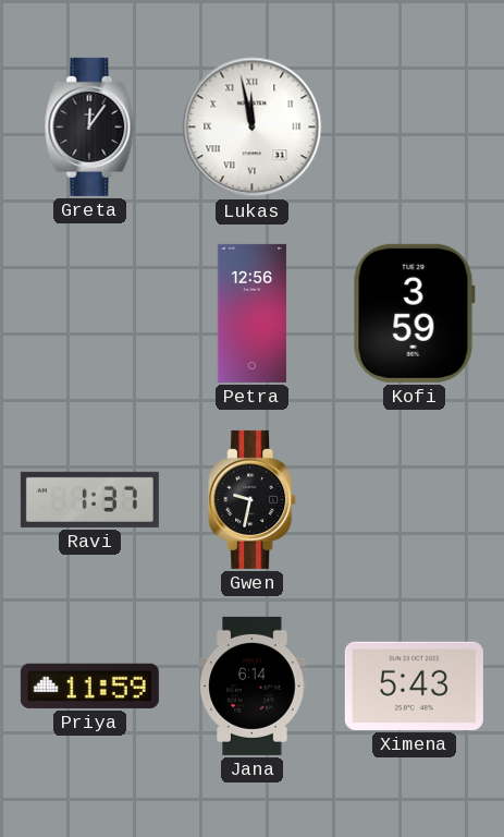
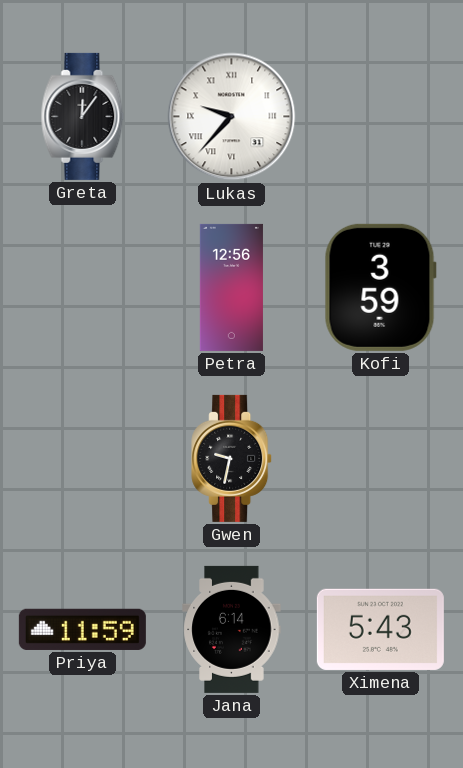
Lukas: 11:58 -> 9:37 (232, 117)
Ravi: 1:37 -> none (89, 499)
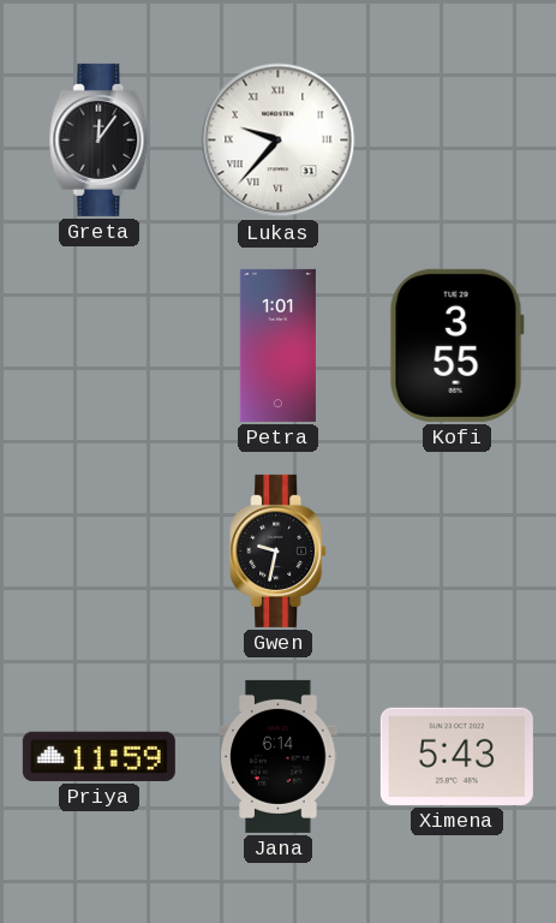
Petra: 12:56 -> 1:01 (277, 345)
Kofi: 3:59 -> 3:55 (456, 345)
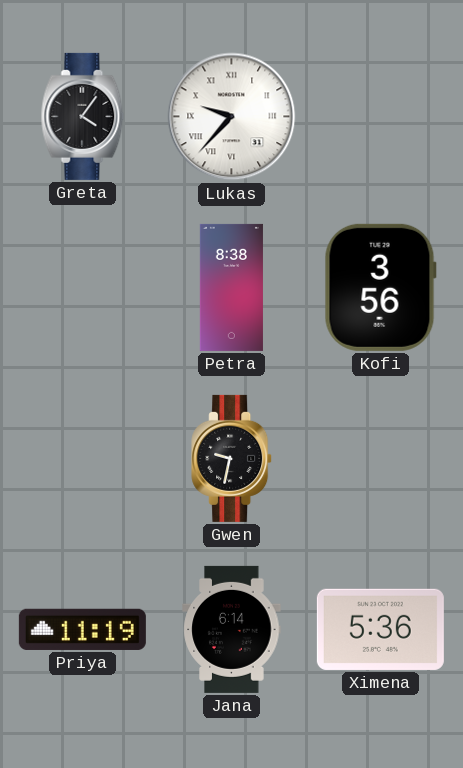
Greta: 12:06 -> 4:06 (83, 116)
Petra: 1:01 -> 8:38 (231, 287)
Kofi: 3:55 -> 3:56 (380, 287)
Priya: 11:59 -> 11:19 (82, 629)
Ximena: 5:43 -> 5:36 (380, 629)
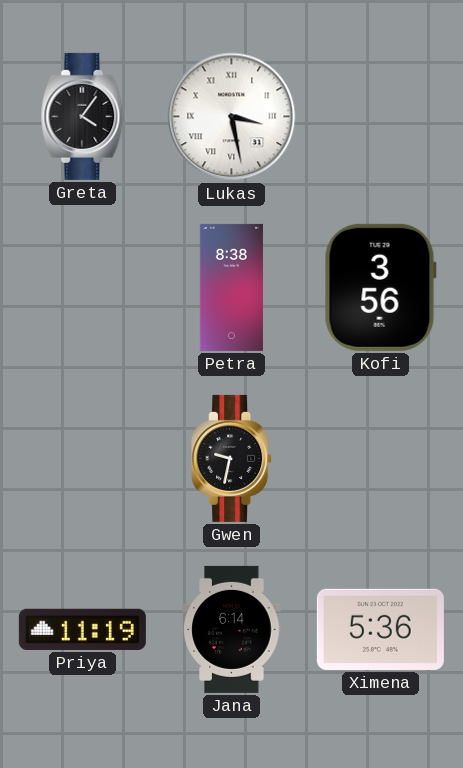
Lukas: 9:37 -> 3:28 (232, 117)
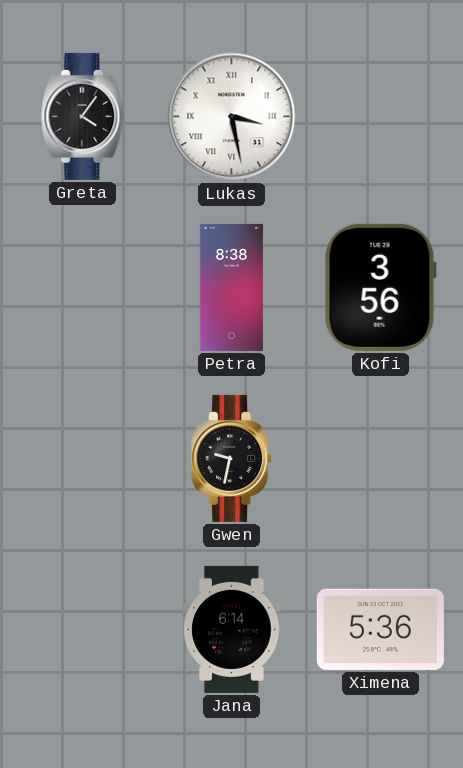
Priya: 11:19 -> none (82, 629)
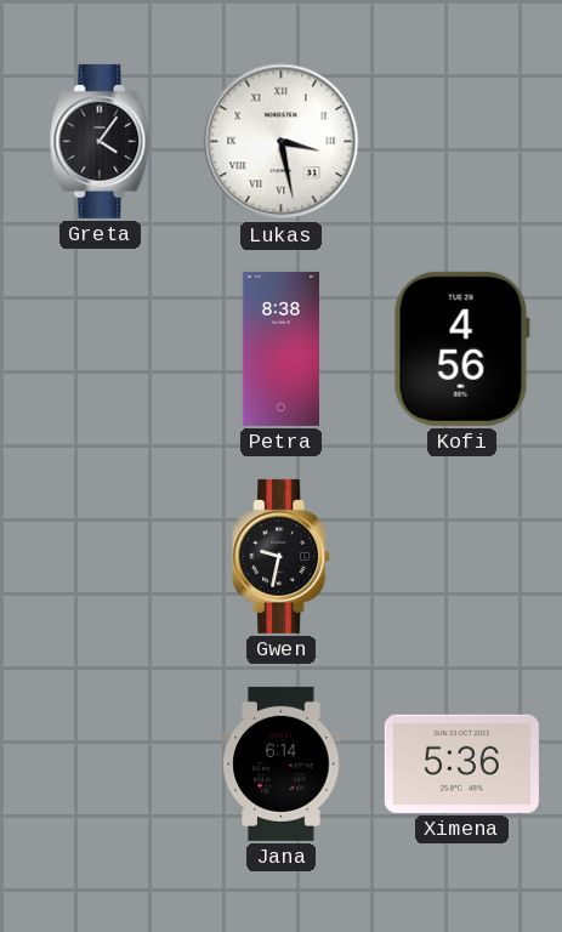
Kofi: 3:56 -> 4:56 (461, 348)
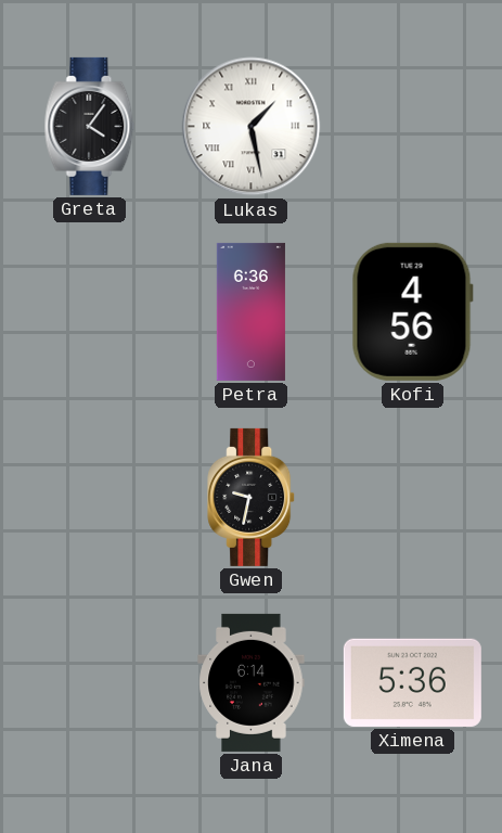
Lukas: 3:28 -> 1:28 (252, 127)
Petra: 8:38 -> 6:36 (250, 311)
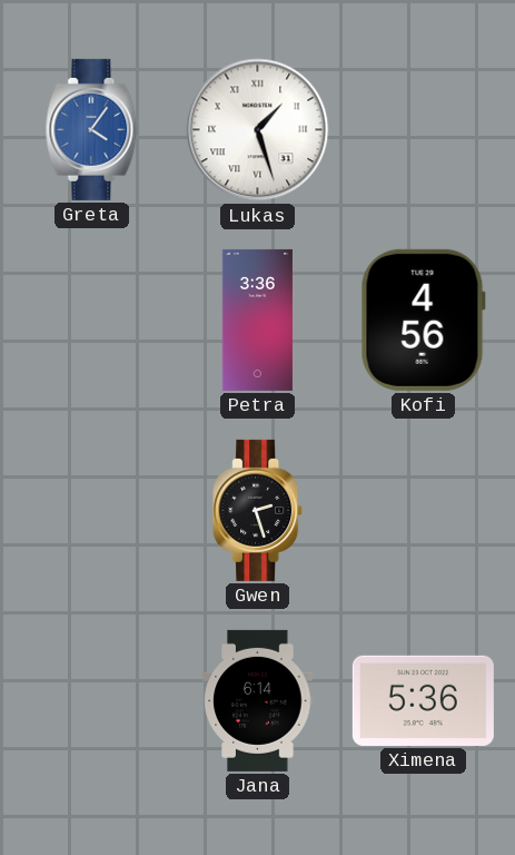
Greta dial: black -> blue (92, 129)
Lukas: 1:28 -> 1:27 (258, 130)
Petra: 6:36 -> 3:36 (257, 320)
Gwen: 9:32 -> 2:27 (258, 510)
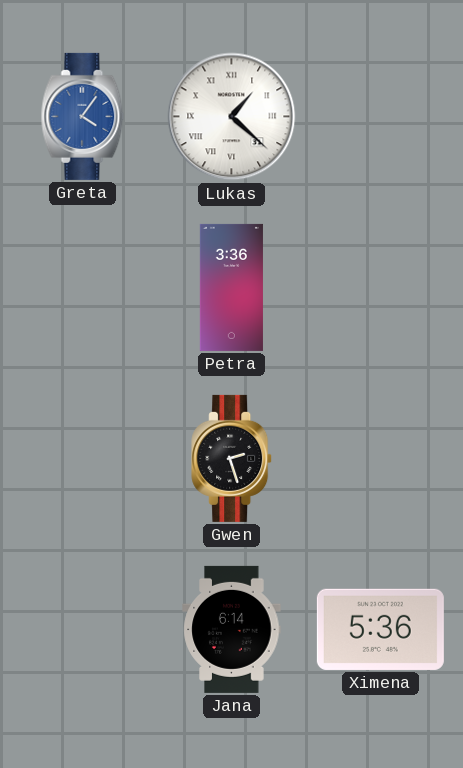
Lukas: 1:27 -> 1:22 (232, 117)
Kofi: 4:56 -> none (423, 320)
